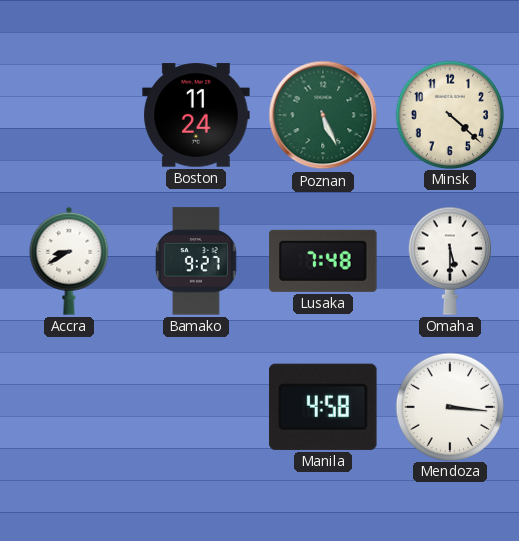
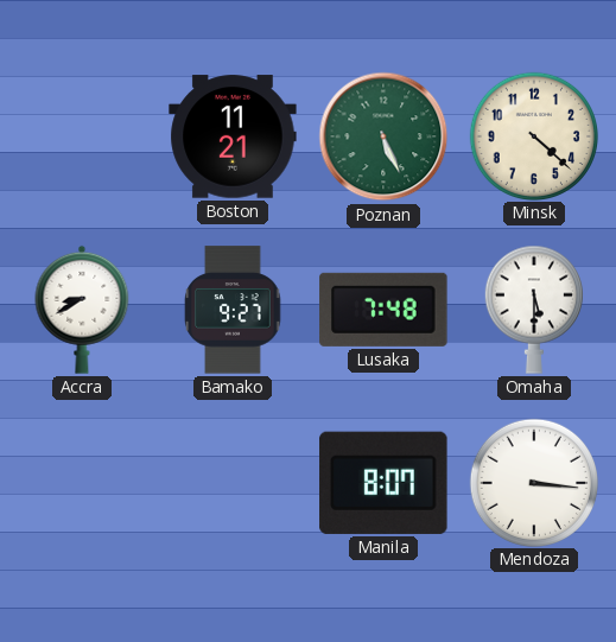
Boston: 11:24 -> 11:21 (233, 136)
Manila: 4:58 -> 8:07 (383, 483)
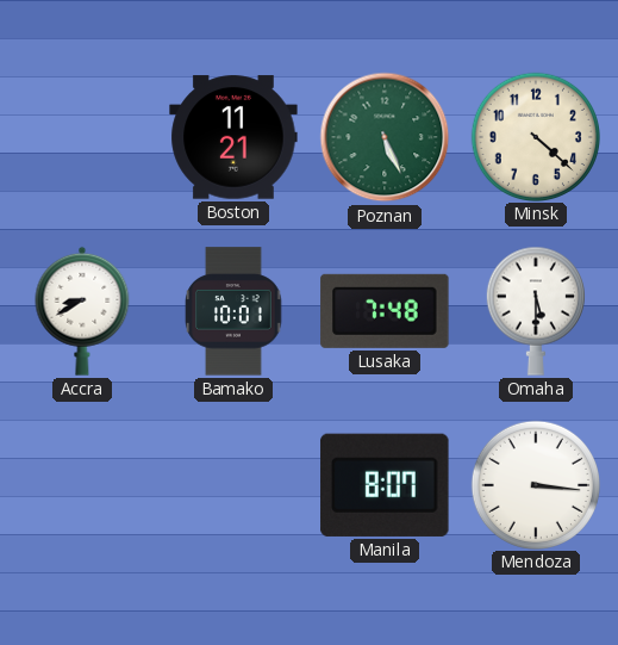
Bamako: 9:27 -> 10:01 (233, 311)
